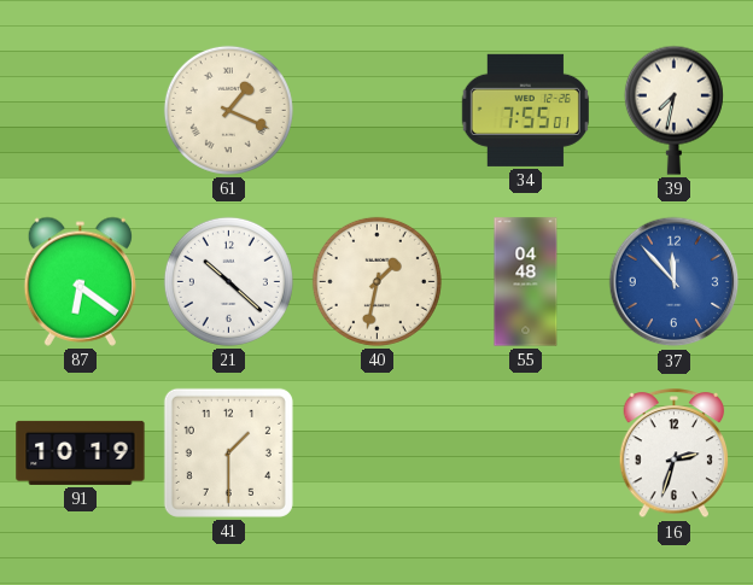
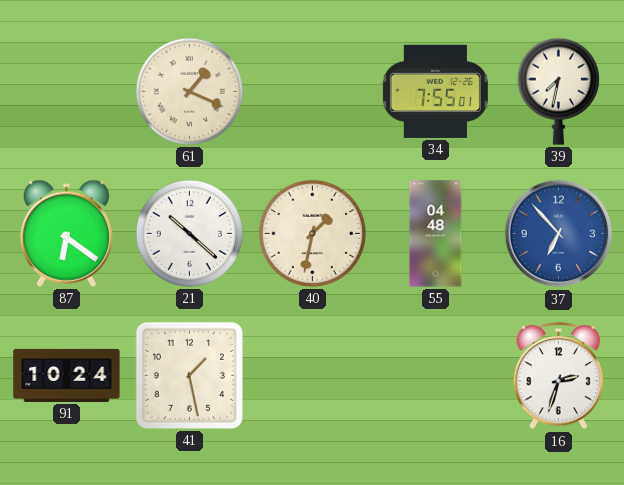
37: 11:53 -> 6:53 (559, 234)
91: 10:19 -> 10:24 (67, 375)
41: 1:30 -> 1:28 (189, 375)
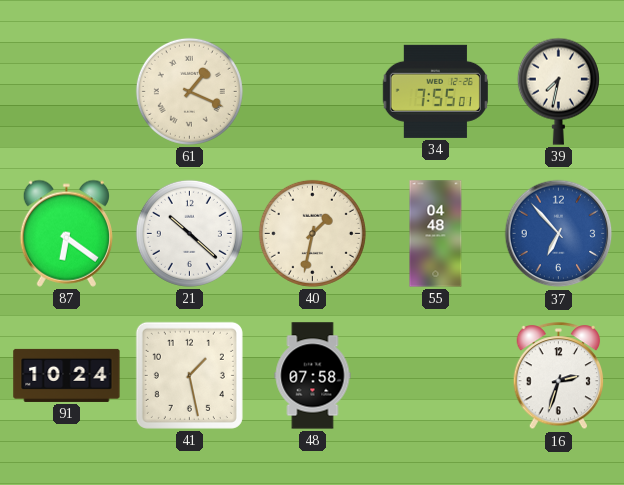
48: none -> 07:58 (313, 376)
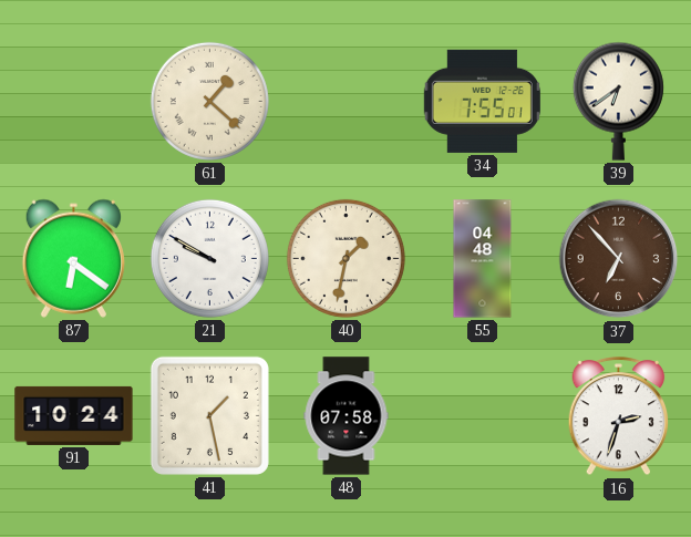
61: 1:19 -> 1:22 (209, 101)
39: 7:32 -> 6:39 (618, 101)
21: 10:22 -> 9:50 (209, 258)
37 dial: blue -> brown (619, 259)
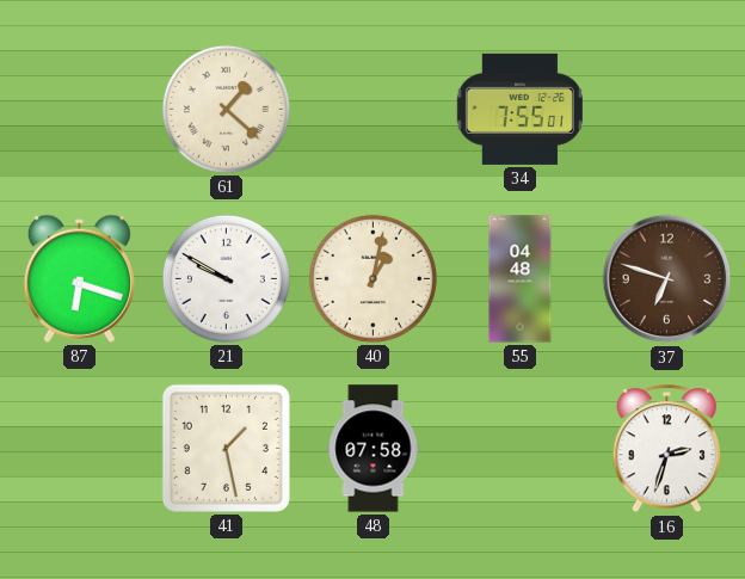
39: 6:39 -> none (618, 101)
87: 6:21 -> 6:18 (79, 278)
40: 1:32 -> 1:02 (372, 278)
37: 6:53 -> 6:48 (667, 279)
91: 10:24 -> none (74, 415)
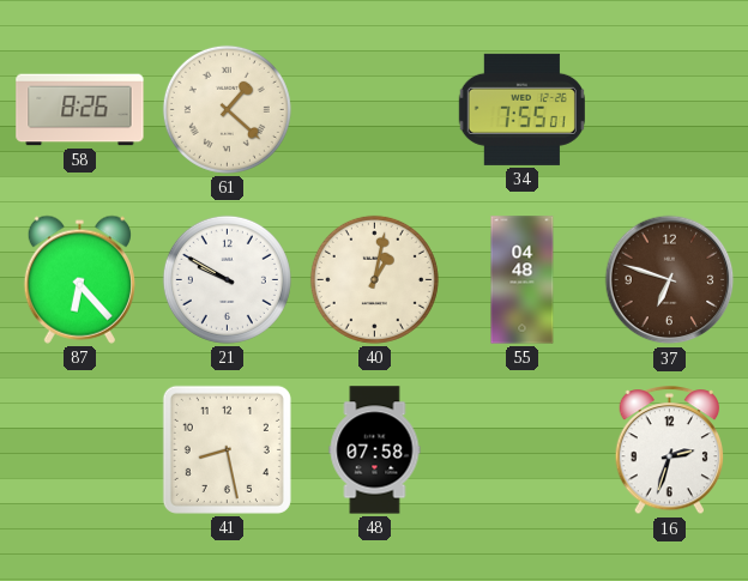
58: none -> 8:26 (80, 110)
87: 6:18 -> 6:23 (79, 279)
41: 1:28 -> 8:28 (227, 449)
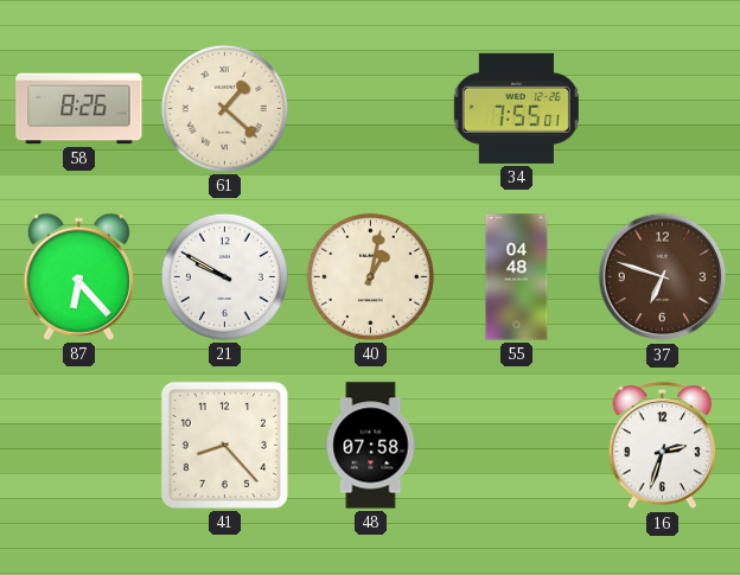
41: 8:28 -> 8:23 (224, 445)
